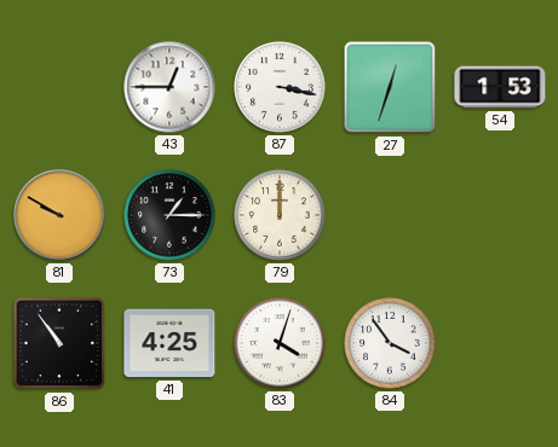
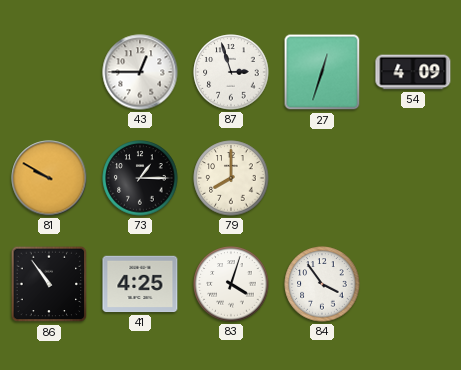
87: 3:17 -> 2:57 (231, 72)
54: 1:53 -> 4:09 (413, 72)
79: 12:00 -> 8:00 (231, 178)
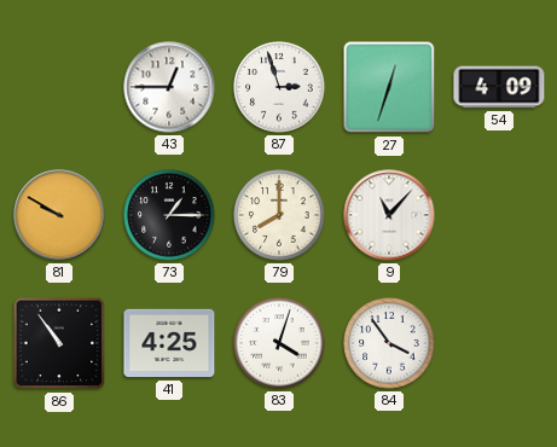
9: none -> 11:07 (389, 215)
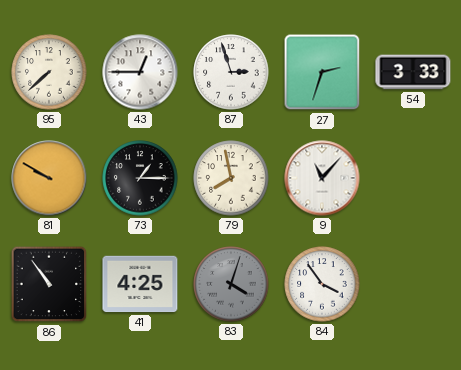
95: none -> 7:38 (49, 72)
27: 12:33 -> 2:33 (322, 72)
54: 4:09 -> 3:33 (413, 72)
79: 8:00 -> 7:58 (231, 178)
83 dial: white -> grey (231, 284)
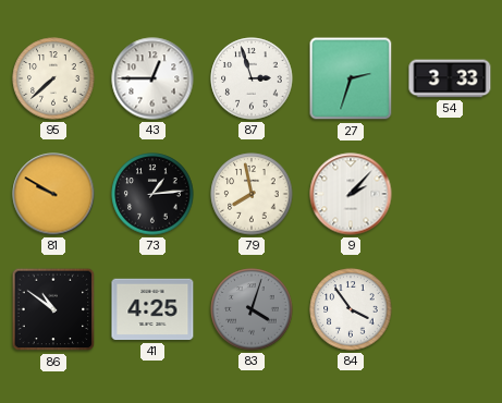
73: 1:15 -> 1:14 (152, 194)
9: 11:07 -> 2:07 (351, 194)
86: 10:54 -> 10:51 (53, 309)
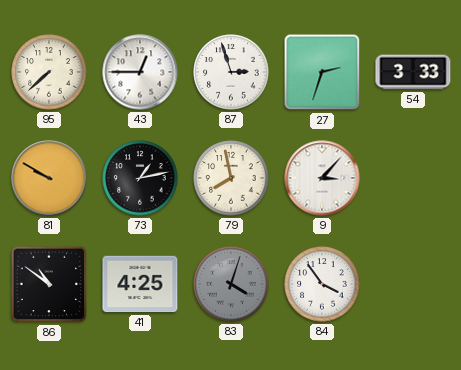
73: 1:14 -> 1:13 (140, 178)
9: 2:07 -> 3:07 (322, 178)
